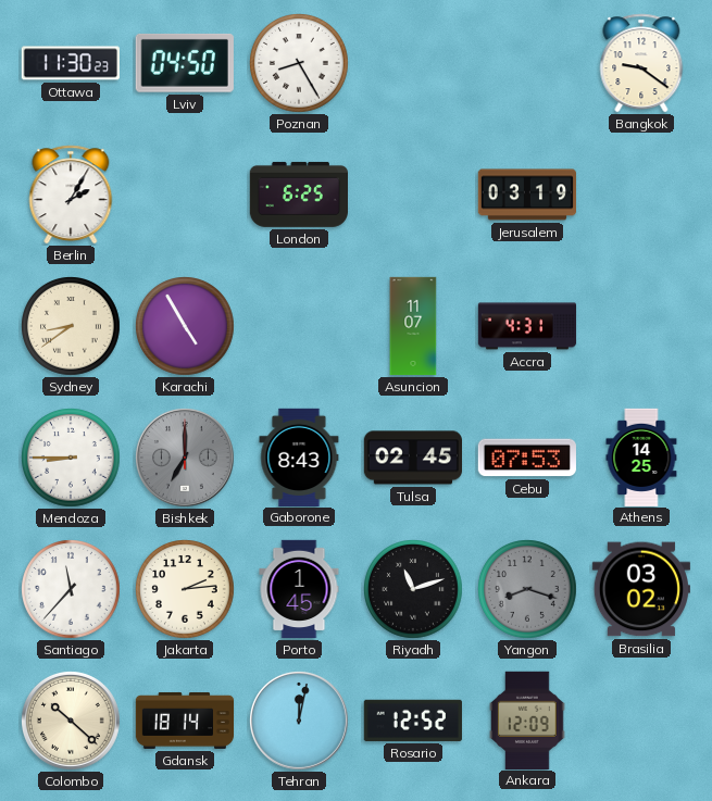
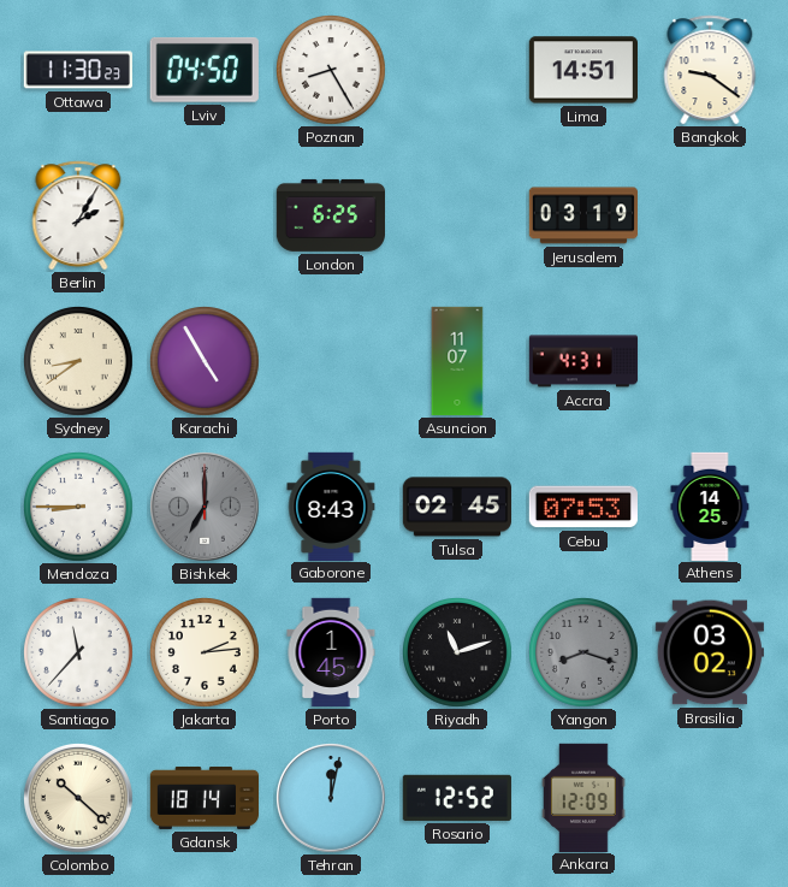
Lima: none -> 14:51 (582, 70)
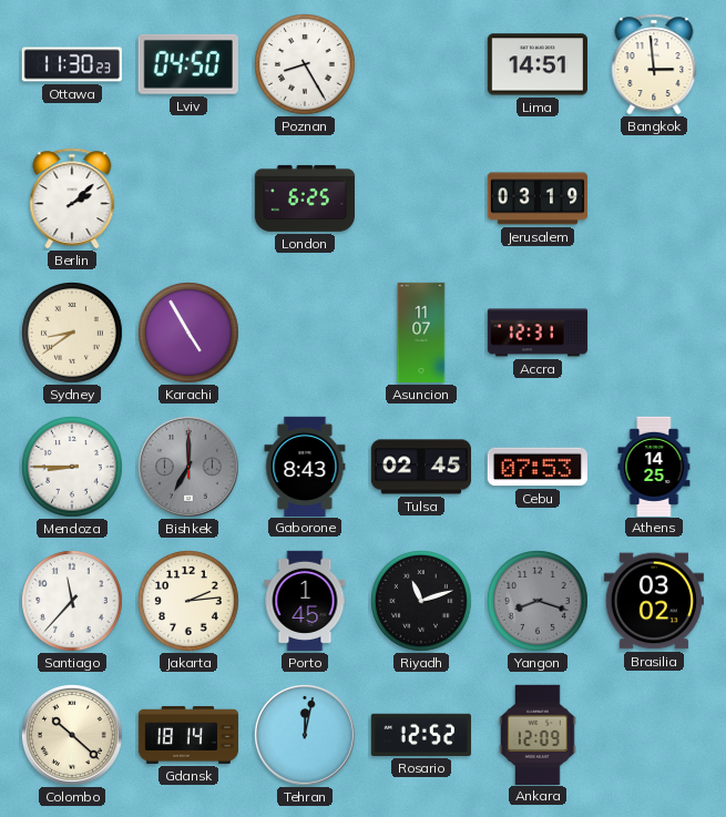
Bangkok: 9:21 -> 2:59 (654, 64)
Berlin: 2:05 -> 2:08 (72, 198)
Accra: 4:31 -> 12:31 (538, 333)
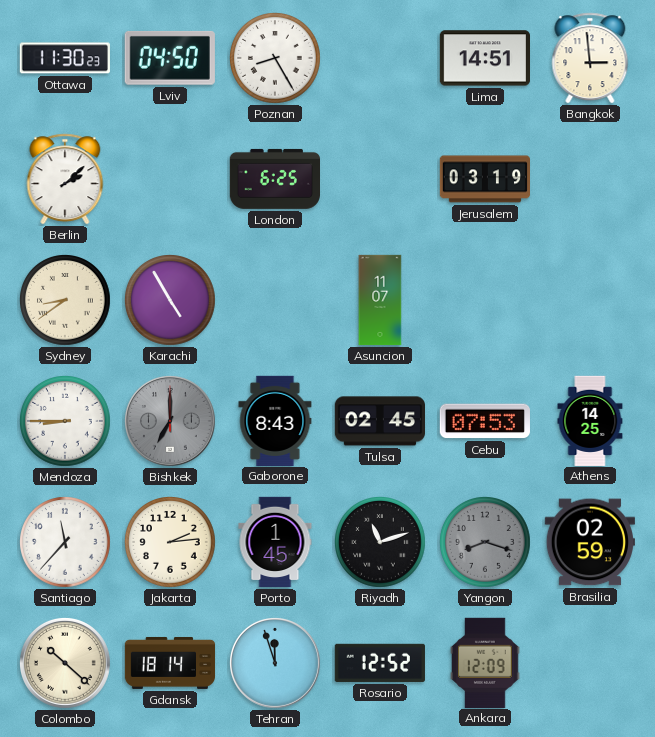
Accra: 12:31 -> none (538, 333)
Brasilia: 03:02 -> 02:59 (590, 542)
Tehran: 12:02 -> 11:57 (275, 663)
